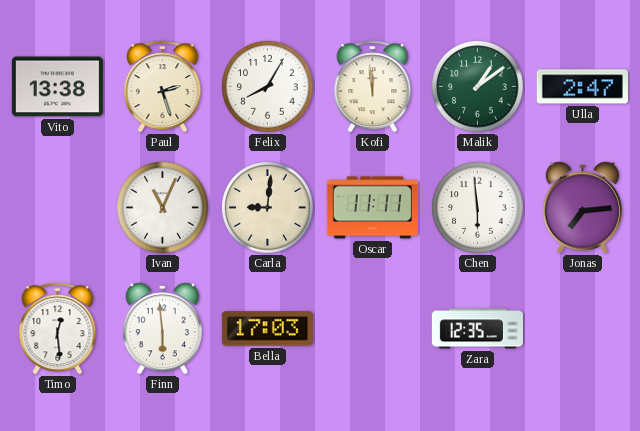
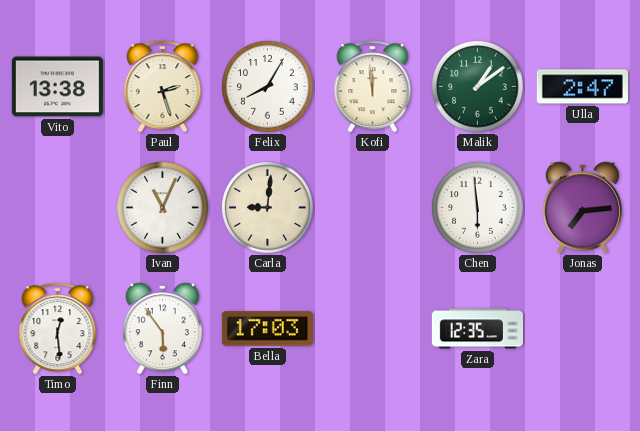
Oscar: 11:11 -> none (372, 208)
Finn: 5:59 -> 5:54 (162, 329)
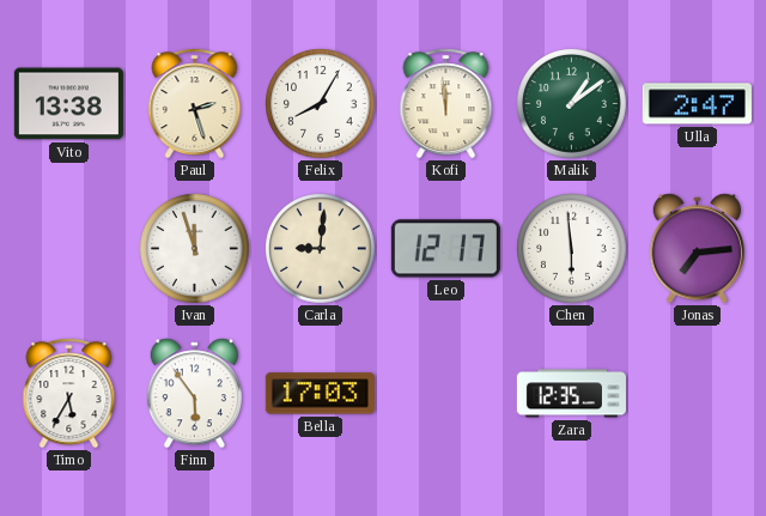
Ivan: 11:04 -> 11:57 (195, 249)
Leo: none -> 12:17 (445, 249)
Timo: 12:29 -> 5:35 (69, 394)
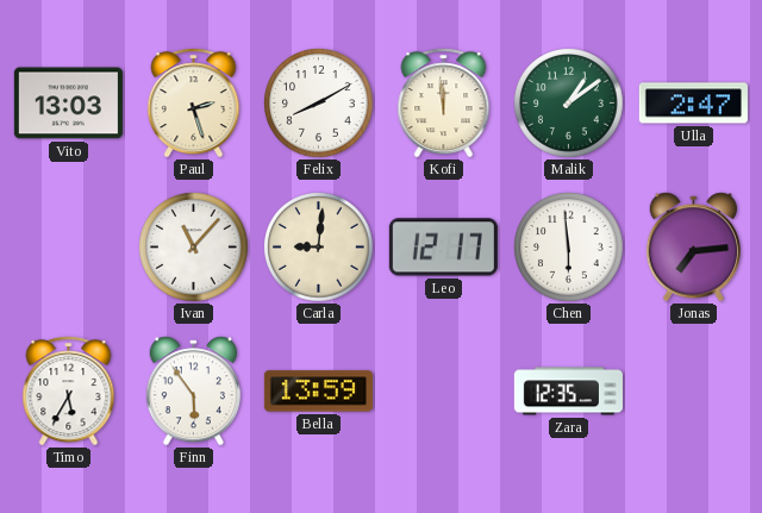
Vito: 13:38 -> 13:03 (68, 104)
Felix: 8:05 -> 8:10 (319, 104)
Ivan: 11:57 -> 11:07 (194, 248)
Bella: 17:03 -> 13:59 (318, 392)
